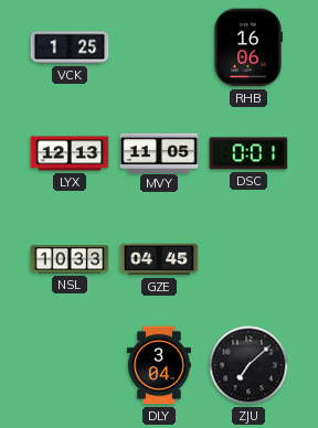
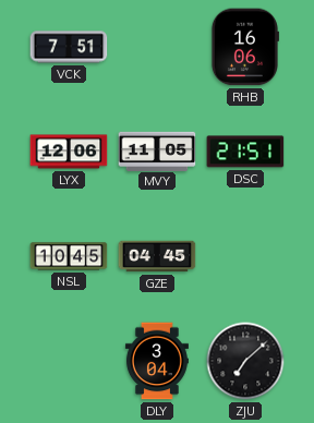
VCK: 1:25 -> 7:51 (69, 47)
LYX: 12:13 -> 12:06 (69, 152)
DSC: 0:01 -> 21:51 (245, 152)
NSL: 10:33 -> 10:45 (69, 256)
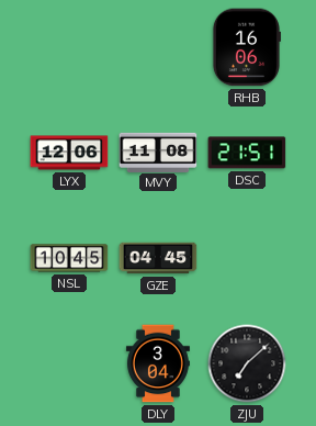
VCK: 7:51 -> none (69, 47)
MVY: 11:05 -> 11:08 (158, 152)
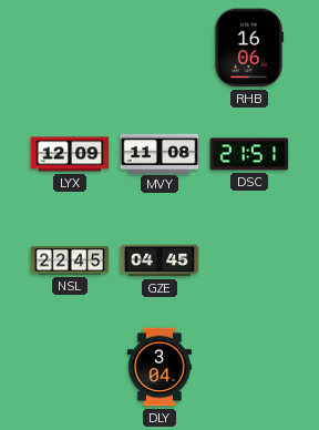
LYX: 12:06 -> 12:09 (70, 154)
NSL: 10:45 -> 22:45 (70, 260)
ZJU: 7:08 -> none (247, 363)
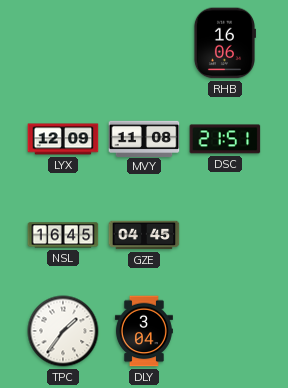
NSL: 22:45 -> 16:45 (63, 235)
TPC: none -> 1:36 (63, 331)
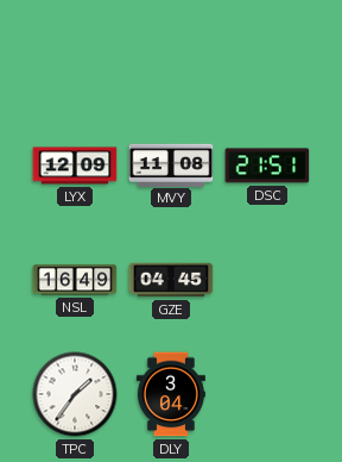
RHB: 16:06 -> none (224, 43)
NSL: 16:45 -> 16:49 (75, 280)
